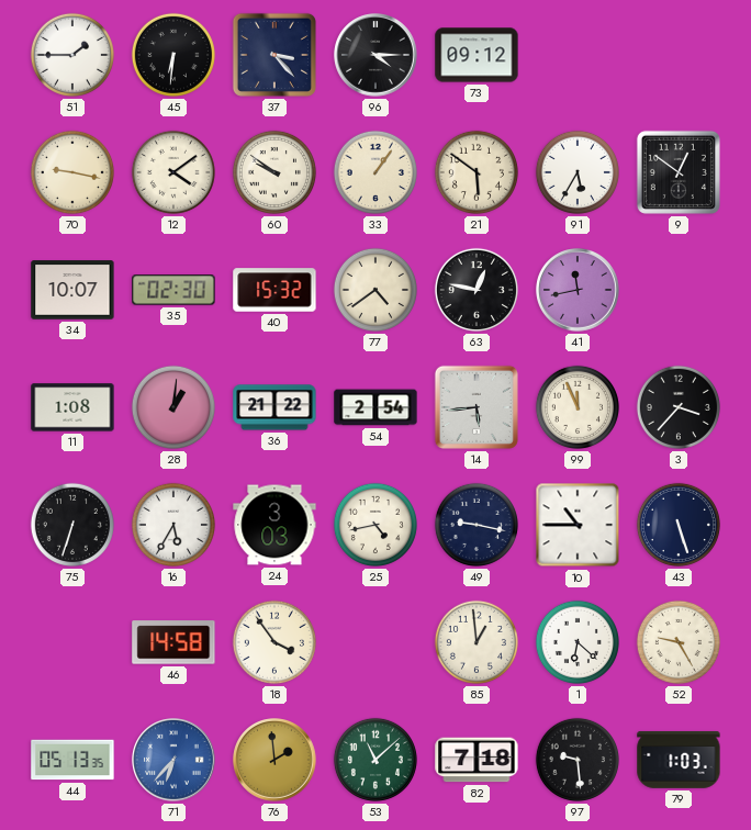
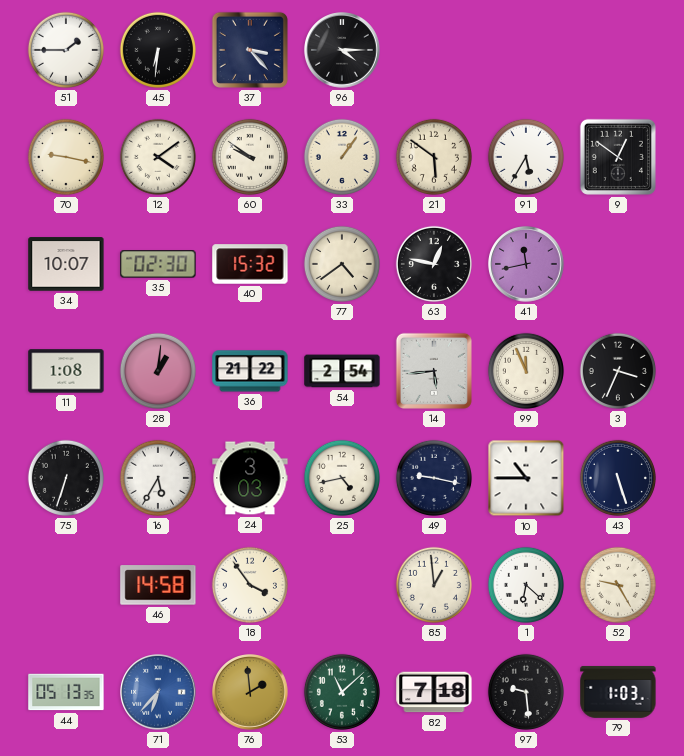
73: 09:12 -> none (477, 55)
3: 3:37 -> 3:34 (618, 371)
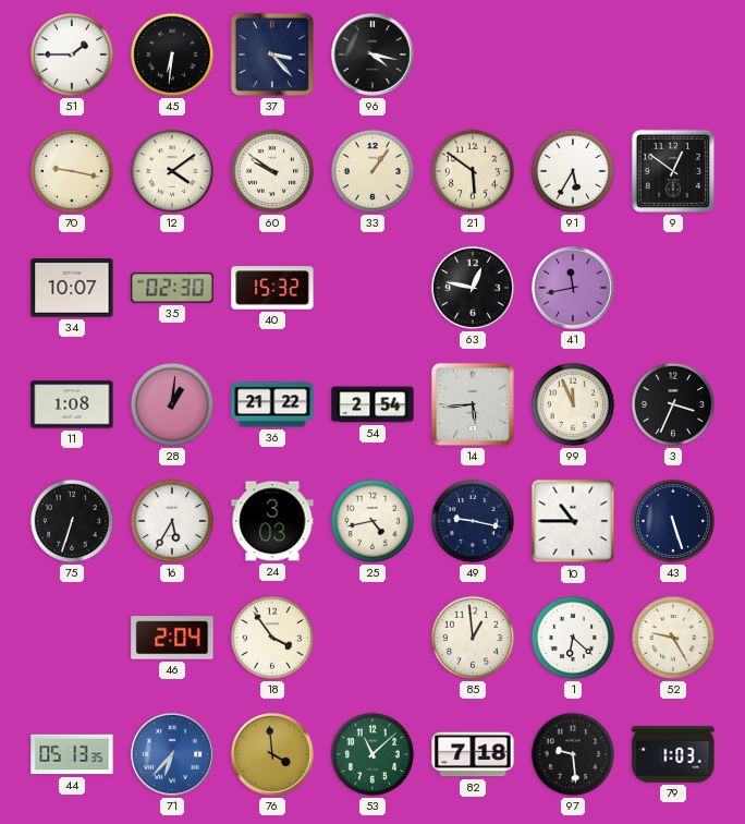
96: 4:15 -> 4:17 (373, 54)
77: 4:39 -> none (342, 264)
46: 14:58 -> 2:04 (172, 638)
76: 1:59 -> 3:59 (272, 754)
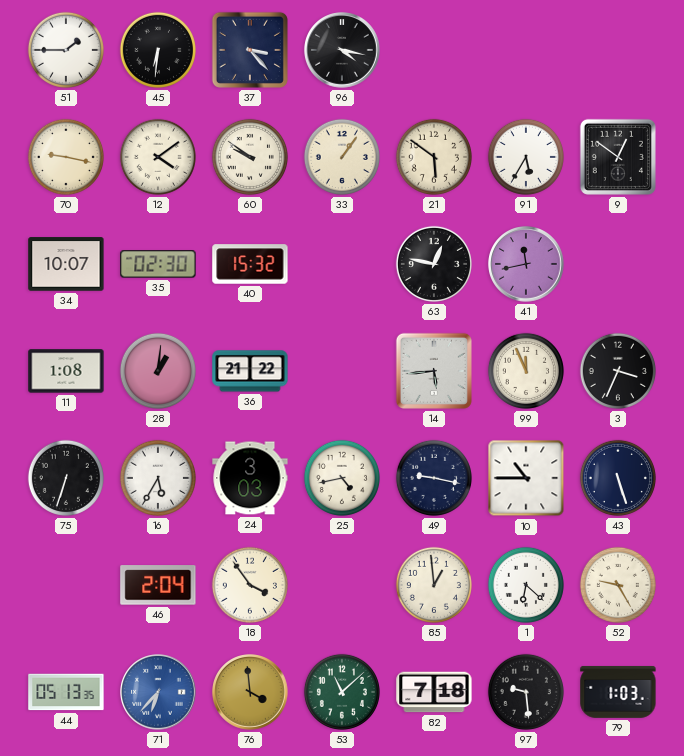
54: 2:54 -> none (373, 404)
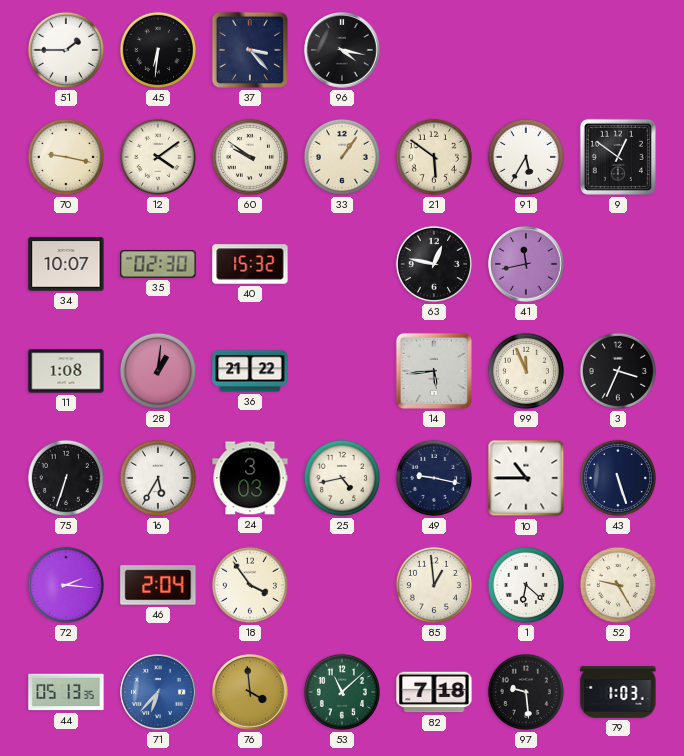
72: none -> 2:16 (66, 585)
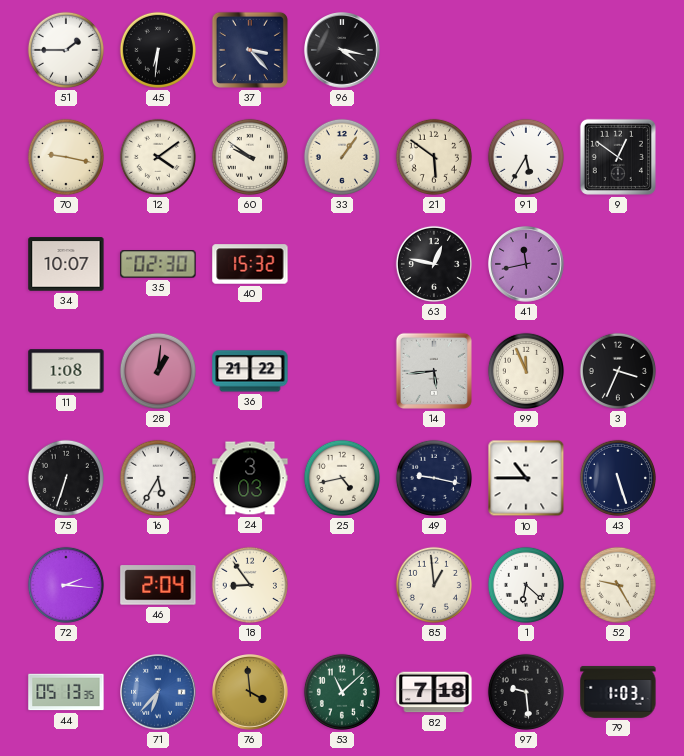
18: 3:54 -> 8:54 (250, 585)
